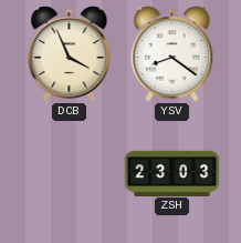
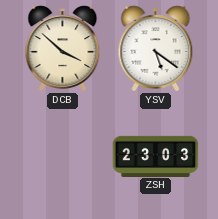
DCB: 3:56 -> 3:52 (63, 49)
YSV: 8:21 -> 5:21 (156, 49)
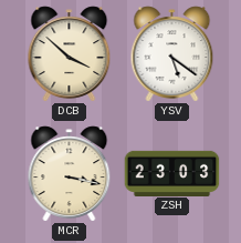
MCR: none -> 3:17 (70, 174)
